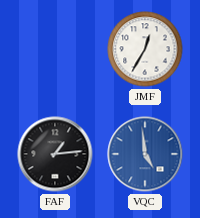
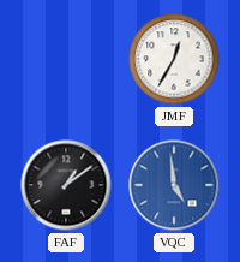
FAF: 1:14 -> 1:09 (66, 185)
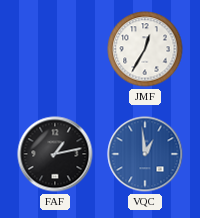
FAF: 1:09 -> 1:13 (55, 154)
VQC: 4:59 -> 12:59 (145, 154)
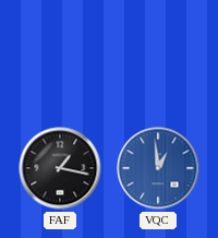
JMF: 12:35 -> none (145, 49)
FAF: 1:13 -> 1:17 (60, 168)
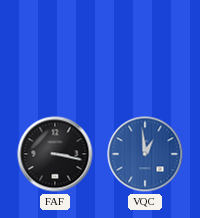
FAF: 1:17 -> 3:17 (55, 154)
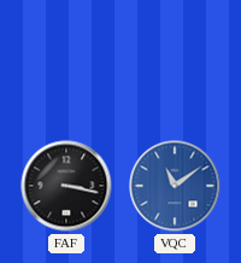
VQC: 12:59 -> 11:09 (175, 186)
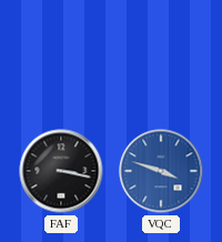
VQC: 11:09 -> 3:48 (161, 171)
